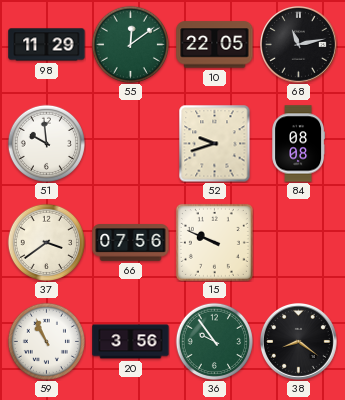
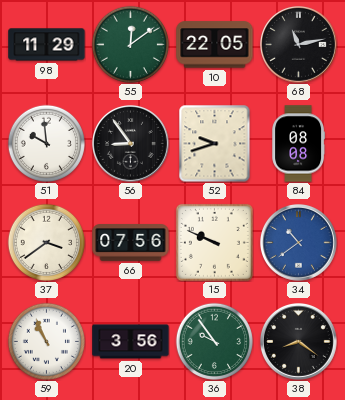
56: none -> 8:54 (131, 144)
34: none -> 10:39 (299, 243)
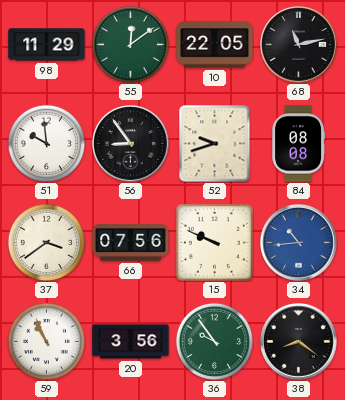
34: 10:39 -> 10:44 (299, 243)
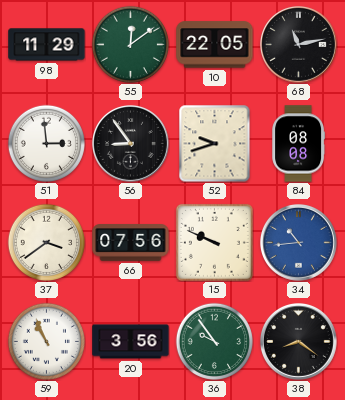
51: 9:59 -> 2:59 (46, 143)
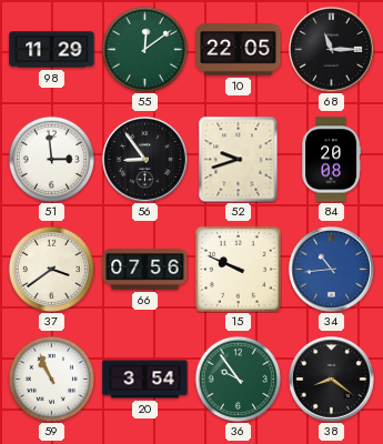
68: 11:13 -> 11:15 (332, 50)
84: 08:08 -> 20:08 (332, 160)
20: 3:56 -> 3:54 (145, 380)
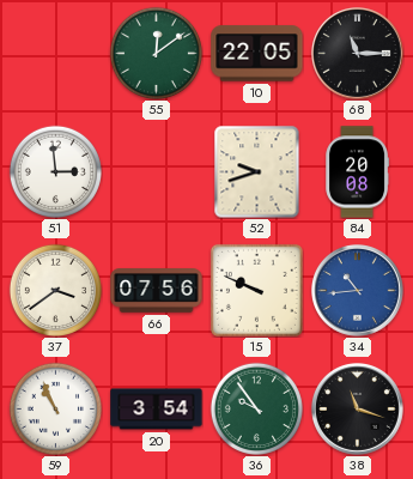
98: 11:29 -> none (52, 50)
56: 8:54 -> none (145, 160)
38: 8:21 -> 11:18 (358, 410)
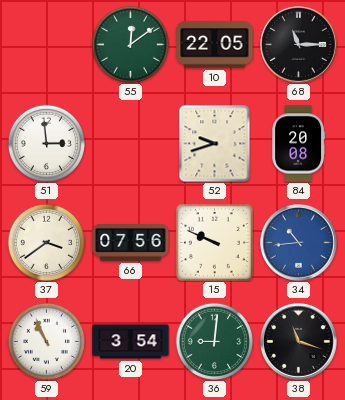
36: 9:54 -> 9:01 (214, 341)
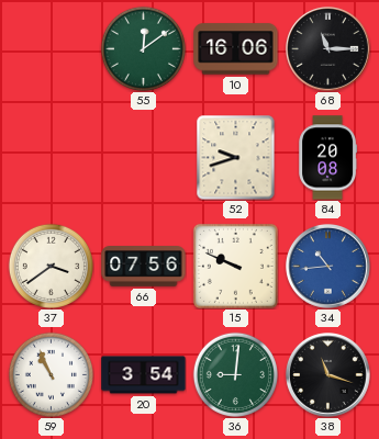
10: 22:05 -> 16:06 (236, 49)
51: 2:59 -> none (46, 143)
